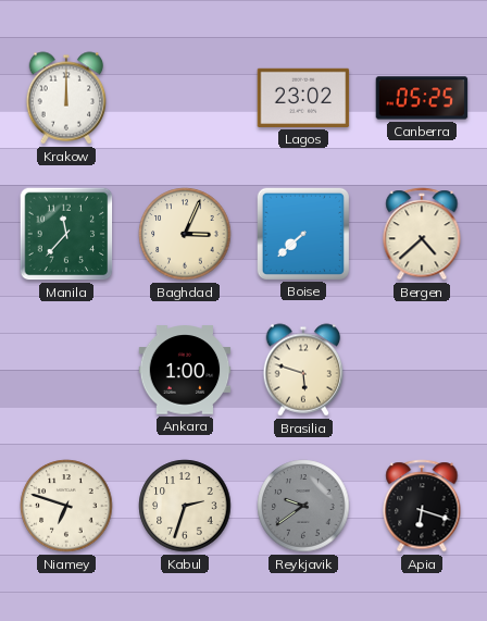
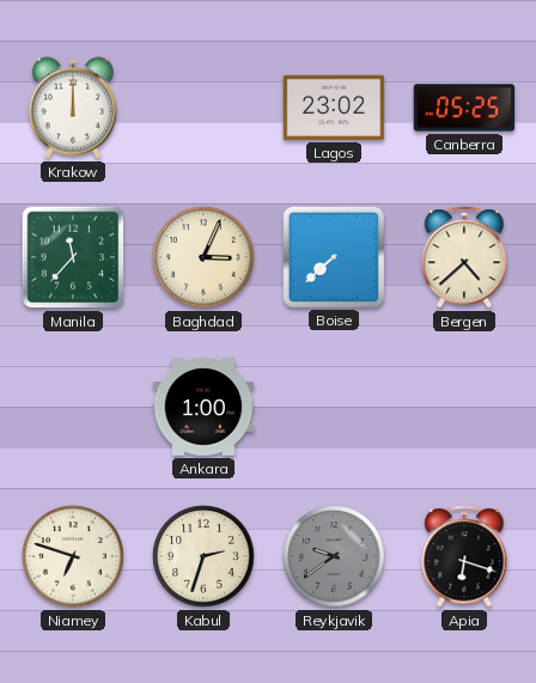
Brasilia: 5:48 -> none (303, 370)
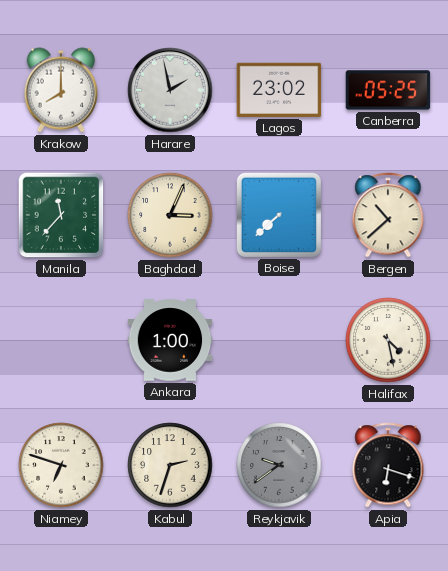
Krakow: 12:00 -> 8:00 (61, 90)
Harare: none -> 1:58 (170, 90)
Bergen: 4:38 -> 10:38 (388, 215)
Halifax: none -> 4:28 (388, 340)
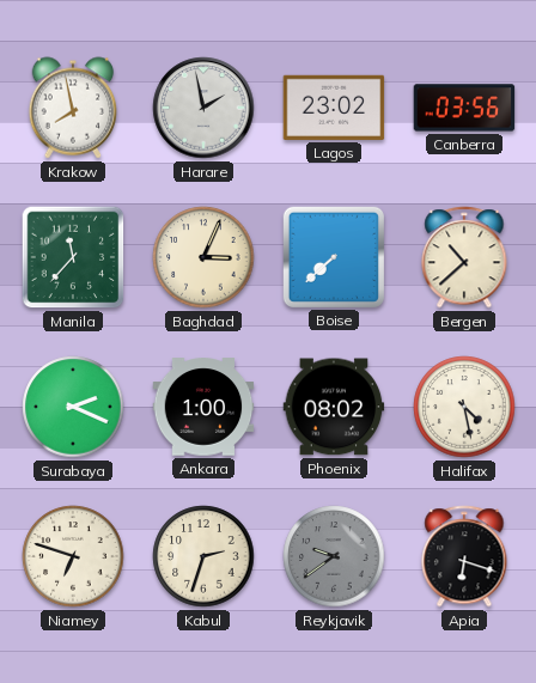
Krakow: 8:00 -> 7:58 (73, 108)
Canberra: 05:25 -> 03:56 (464, 108)
Surabaya: none -> 2:19 (73, 407)
Phoenix: none -> 08:02 (334, 407)
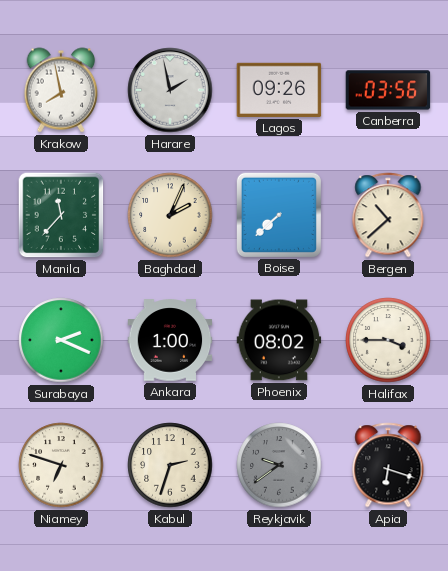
Lagos: 23:02 -> 09:26 (279, 90)
Baghdad: 3:04 -> 2:04 (170, 215)
Halifax: 4:28 -> 3:45 (388, 340)
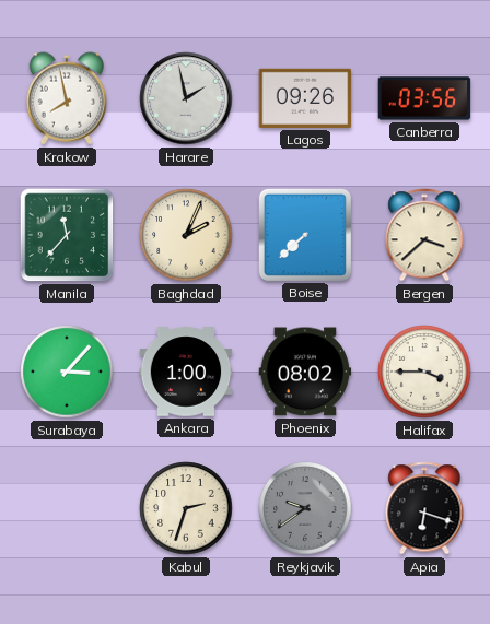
Bergen: 10:38 -> 3:38 (424, 235)
Surabaya: 2:19 -> 3:07 (67, 372)
Niamey: 6:48 -> none (61, 465)
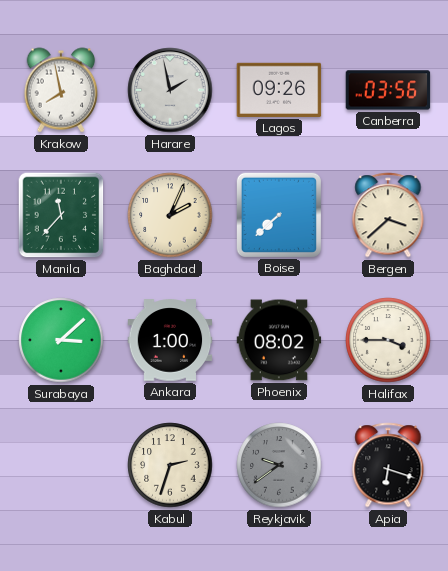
Surabaya: 3:07 -> 3:08 (61, 340)
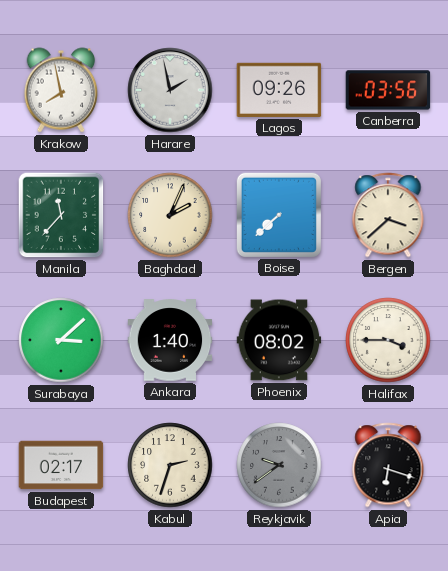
Ankara: 1:00 -> 1:40 (170, 340)
Budapest: none -> 02:17 (61, 465)
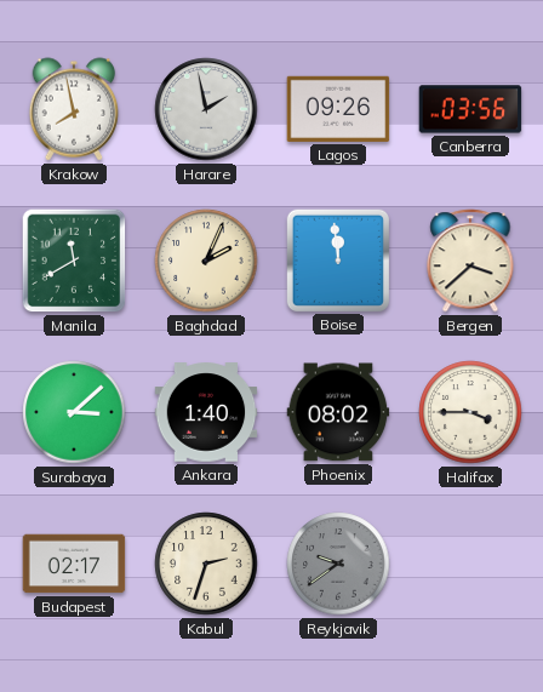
Manila: 11:37 -> 11:40 (74, 261)
Boise: 7:38 -> 11:59 (337, 259)
Apia: 6:18 -> none (388, 465)
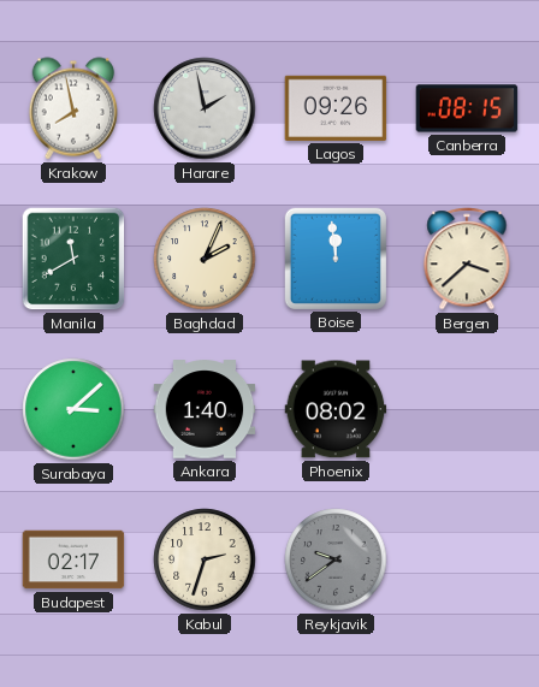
Canberra: 03:56 -> 08:15 (467, 108)
Halifax: 3:45 -> none (470, 412)
